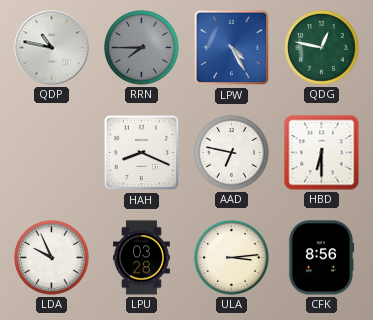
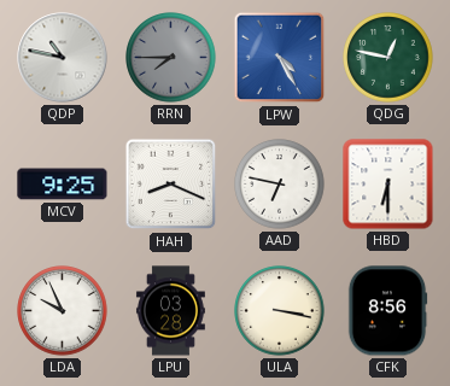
MCV: none -> 9:25 (63, 185)
ULA: 3:14 -> 3:17 (280, 311)
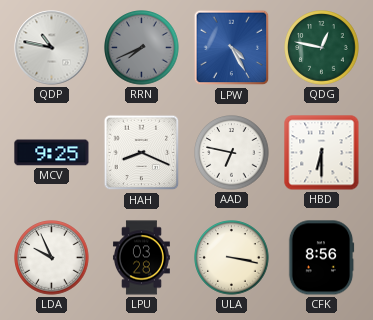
RRN: 7:45 -> 7:41 (142, 48)
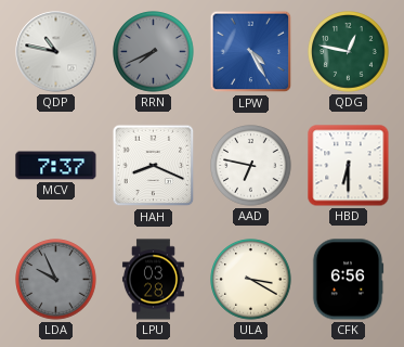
MCV: 9:25 -> 7:37 (56, 166)
LDA dial: white -> grey (56, 280)
ULA: 3:17 -> 3:20 (251, 280)
CFK: 8:56 -> 6:56 (348, 280)
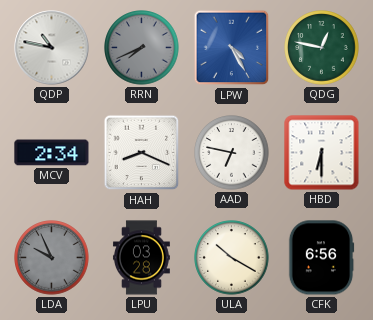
MCV: 7:37 -> 2:34 (52, 153)
ULA: 3:20 -> 10:20 (232, 258)
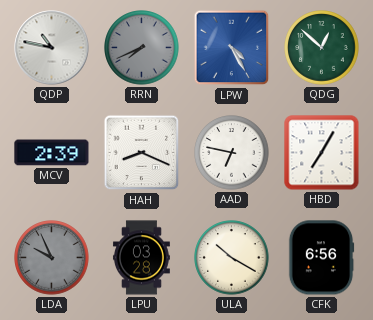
QDG: 12:47 -> 12:52 (322, 48)
MCV: 2:34 -> 2:39 (52, 153)
HBD: 6:30 -> 7:05 (322, 153)
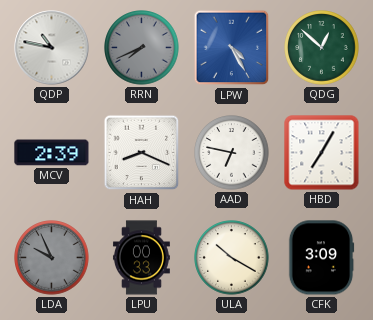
LPU: 03:28 -> 00:33 (141, 258)
CFK: 6:56 -> 3:09 (321, 258)
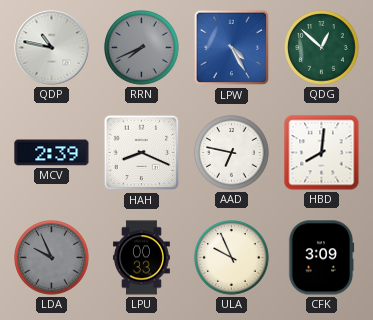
HBD: 7:05 -> 8:01 (322, 153)
ULA: 10:20 -> 9:56 (232, 258)
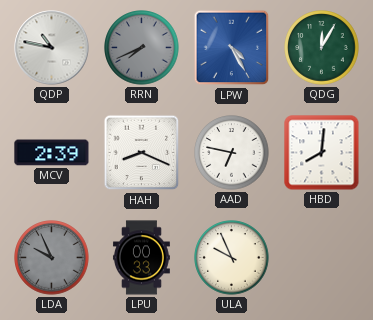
QDG: 12:52 -> 12:05 (322, 48)
CFK: 3:09 -> none (321, 258)
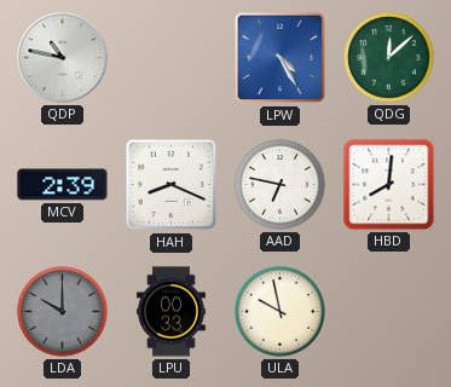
RRN: 7:41 -> none (142, 48)
QDG: 12:05 -> 12:08 (389, 58)
LDA: 9:56 -> 10:00 (63, 312)
ULA: 9:56 -> 9:58 (281, 312)
